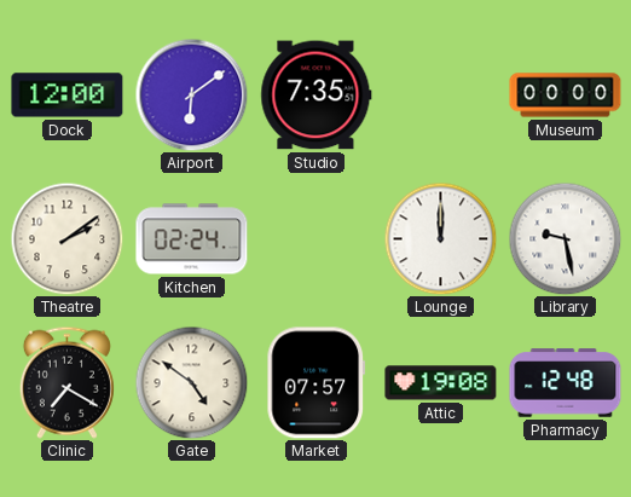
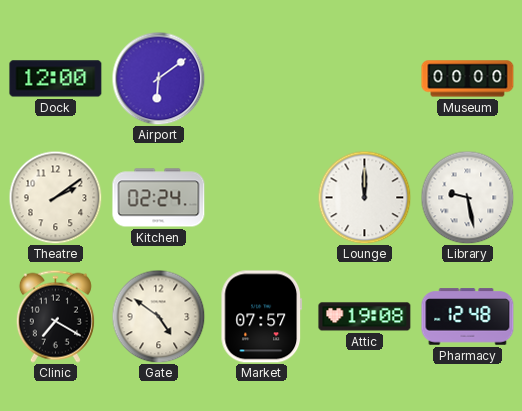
Studio: 7:35 -> none (317, 96)
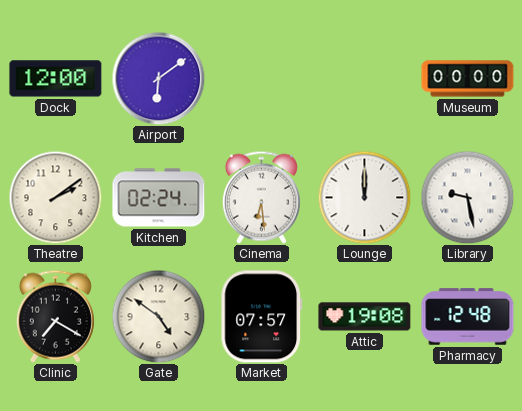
Cinema: none -> 6:29 (261, 197)
